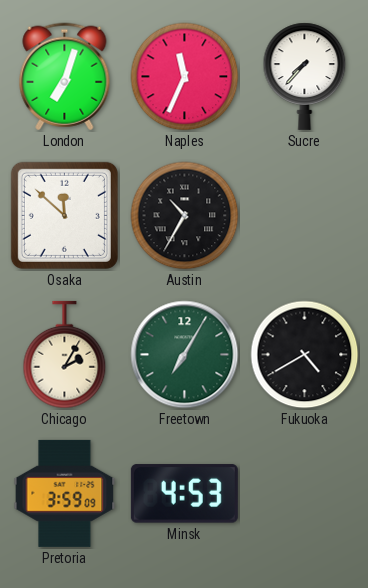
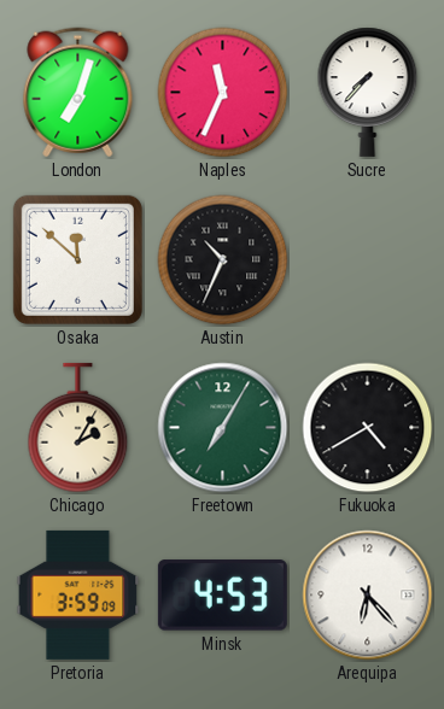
Austin: 10:35 -> 10:34 (223, 260)
Arequipa: none -> 6:23 (368, 596)
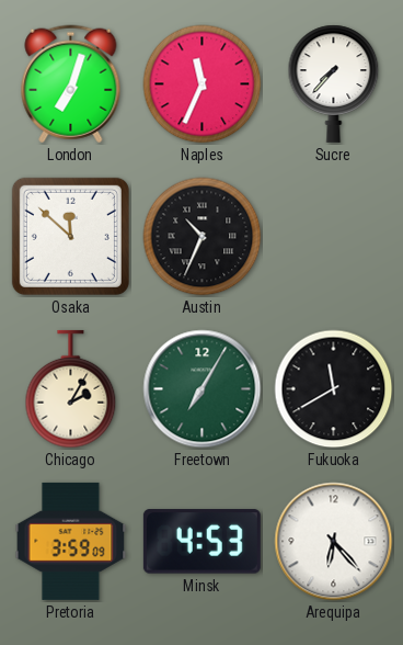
Fukuoka: 4:40 -> 11:40 (334, 389)
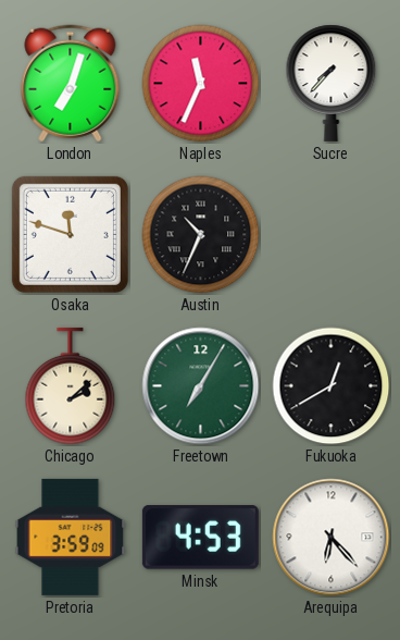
Osaka: 11:52 -> 11:48 (70, 234)
Chicago: 2:05 -> 2:08 (71, 386)
Fukuoka: 11:40 -> 12:40 (332, 386)
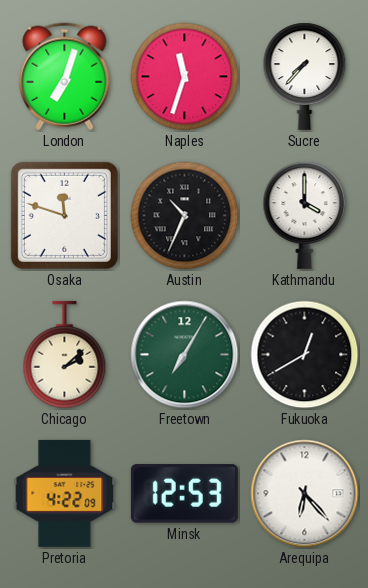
Naples: 11:34 -> 11:33 (185, 77)
Kathmandu: none -> 4:00 (305, 215)
Pretoria: 3:59 -> 4:22 (65, 493)
Minsk: 4:53 -> 12:53 (184, 494)
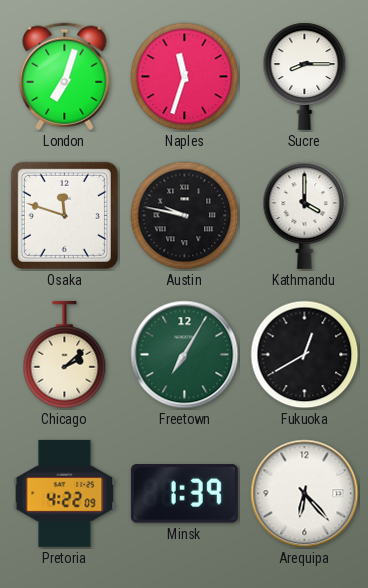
Sucre: 7:37 -> 8:15 (305, 76)
Austin: 10:34 -> 9:47 (185, 216)
Minsk: 12:53 -> 1:39 (184, 494)
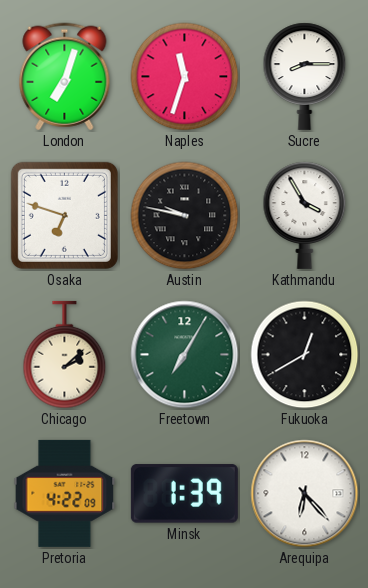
Osaka: 11:48 -> 6:48 (64, 215)
Kathmandu: 4:00 -> 3:55 (305, 215)
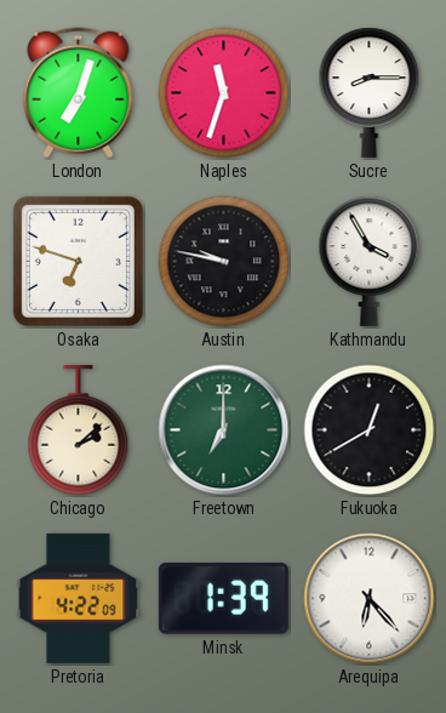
Freetown: 7:05 -> 7:00 (224, 430)
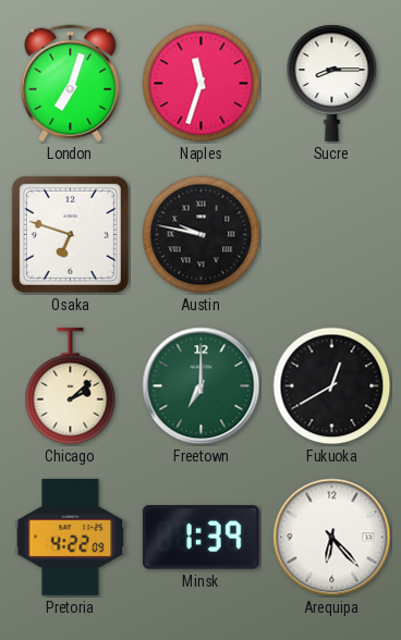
Kathmandu: 3:55 -> none (370, 261)
